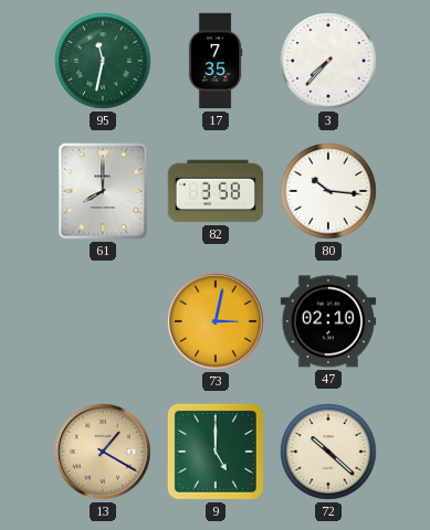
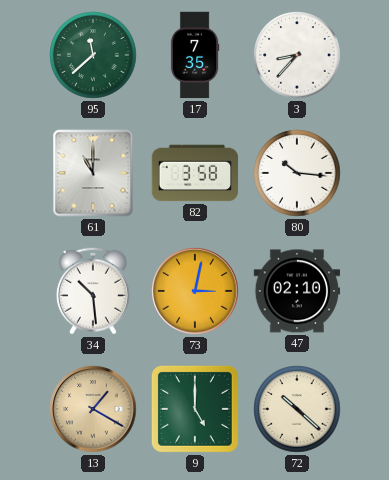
95: 11:32 -> 11:38 (93, 55)
3: 7:37 -> 8:37 (297, 55)
61: 8:00 -> 11:00 (93, 173)
34: none -> 10:29 (93, 291)
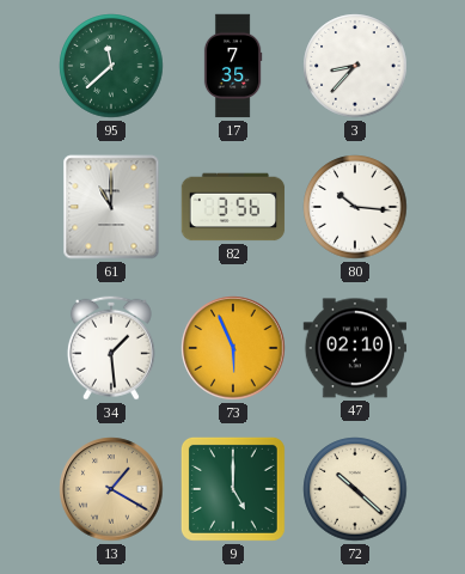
82: 3:58 -> 3:56 (233, 207)
34: 10:29 -> 1:29 (111, 348)
73: 3:02 -> 5:56 (233, 348)
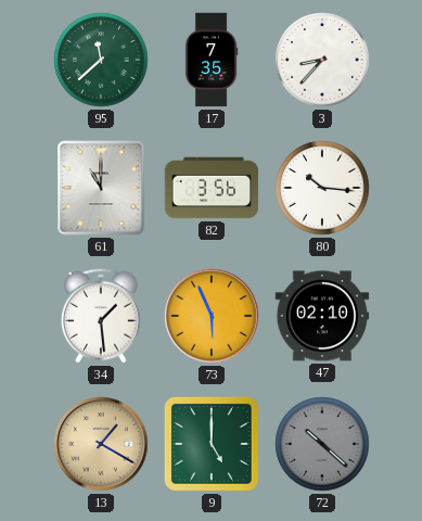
72 dial: cream -> grey (322, 444)
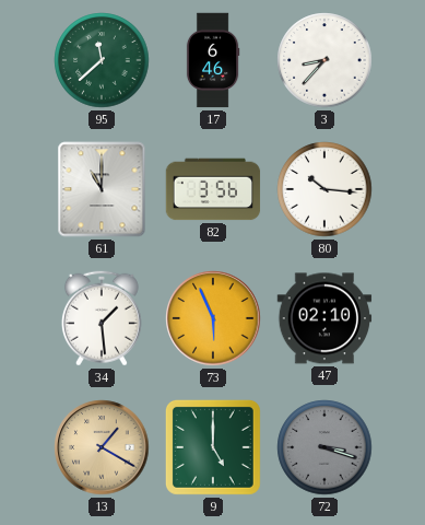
17: 7:35 -> 6:46 (213, 60)
72: 10:22 -> 3:18 (324, 447)
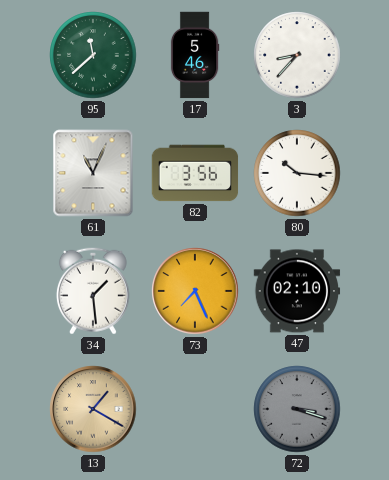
17: 6:46 -> 5:46 (195, 55)
61: 11:00 -> 11:04 (93, 173)
73: 5:56 -> 7:26 (195, 291)
9: 5:00 -> none (213, 447)
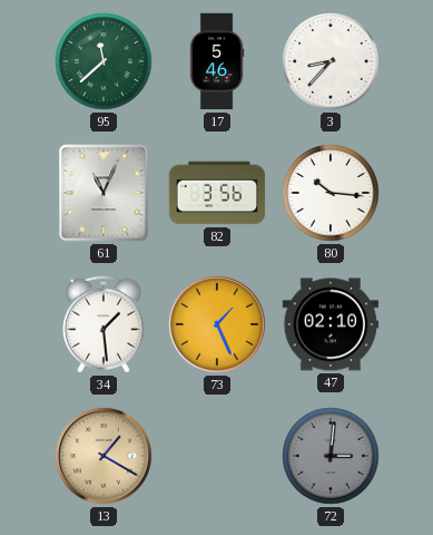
73: 7:26 -> 1:26 (217, 324)
72: 3:18 -> 3:01 (331, 456)
